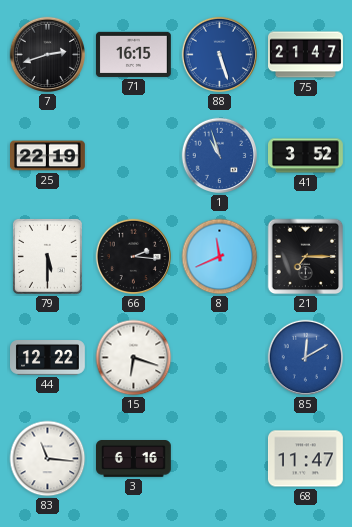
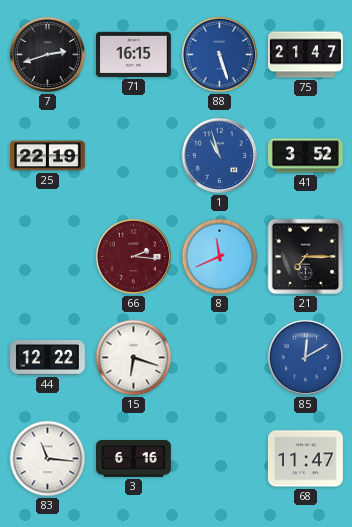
79: 5:30 -> none (47, 256)
66 dial: black -> burgundy (134, 257)
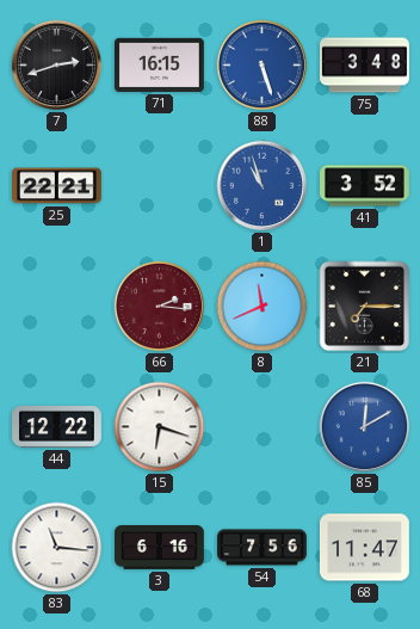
75: 21:47 -> 3:48 (365, 66)
25: 22:19 -> 22:21 (57, 186)
54: none -> 7:56 (262, 548)
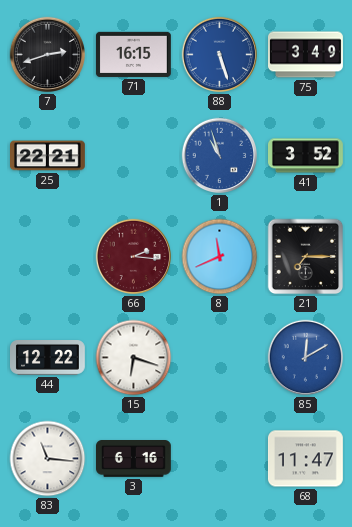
75: 3:48 -> 3:49 (306, 55)
54: 7:56 -> none (262, 548)
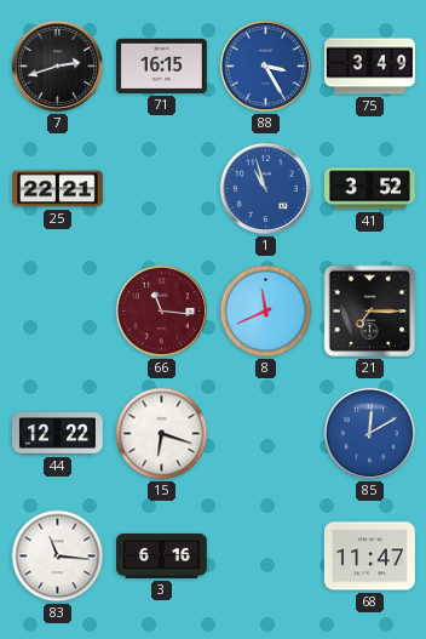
88: 5:27 -> 3:25 (266, 67)
66: 2:16 -> 11:16 (162, 312)
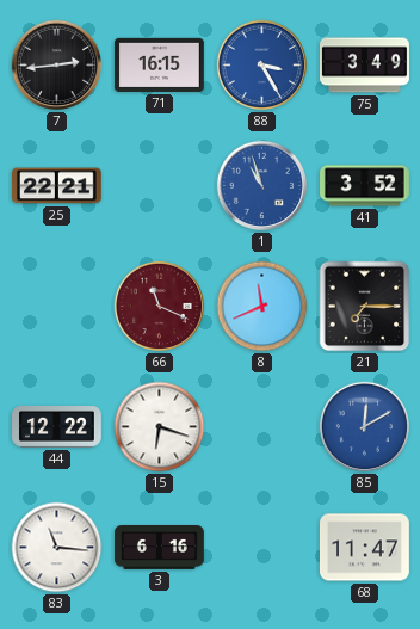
7: 2:42 -> 2:44 (57, 66)
66: 11:16 -> 11:19 (160, 307)
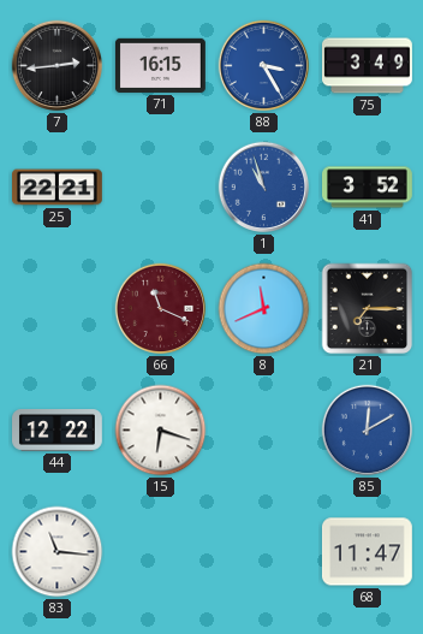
3: 6:16 -> none (160, 548)
